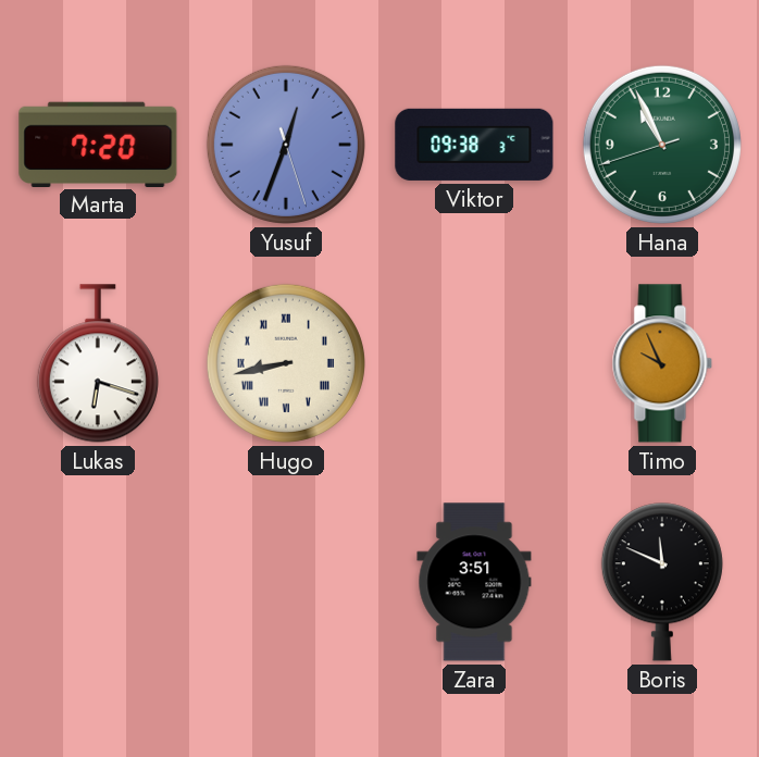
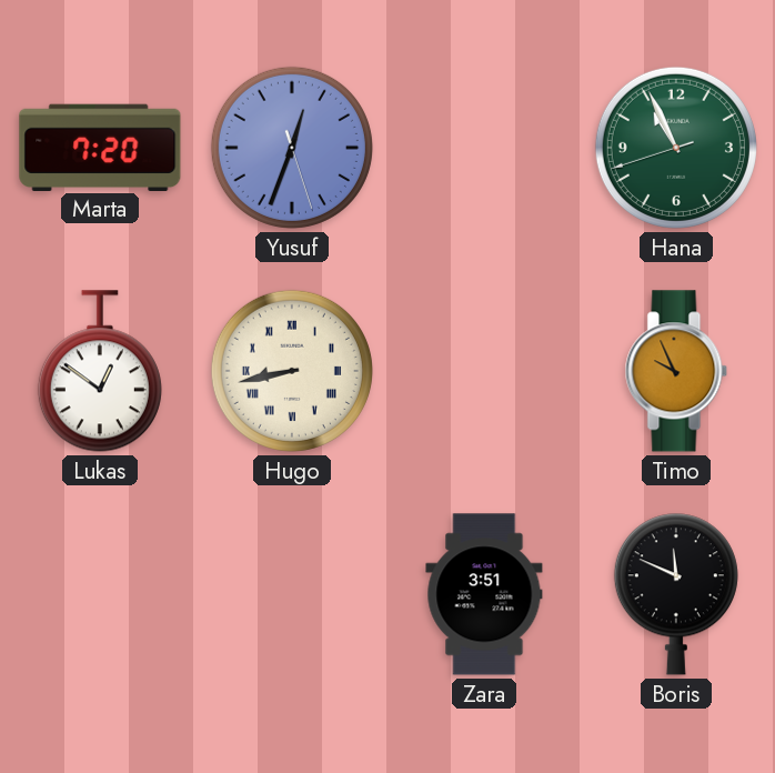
Viktor: 09:38 -> none (474, 145)
Lukas: 6:18 -> 12:51 (100, 371)
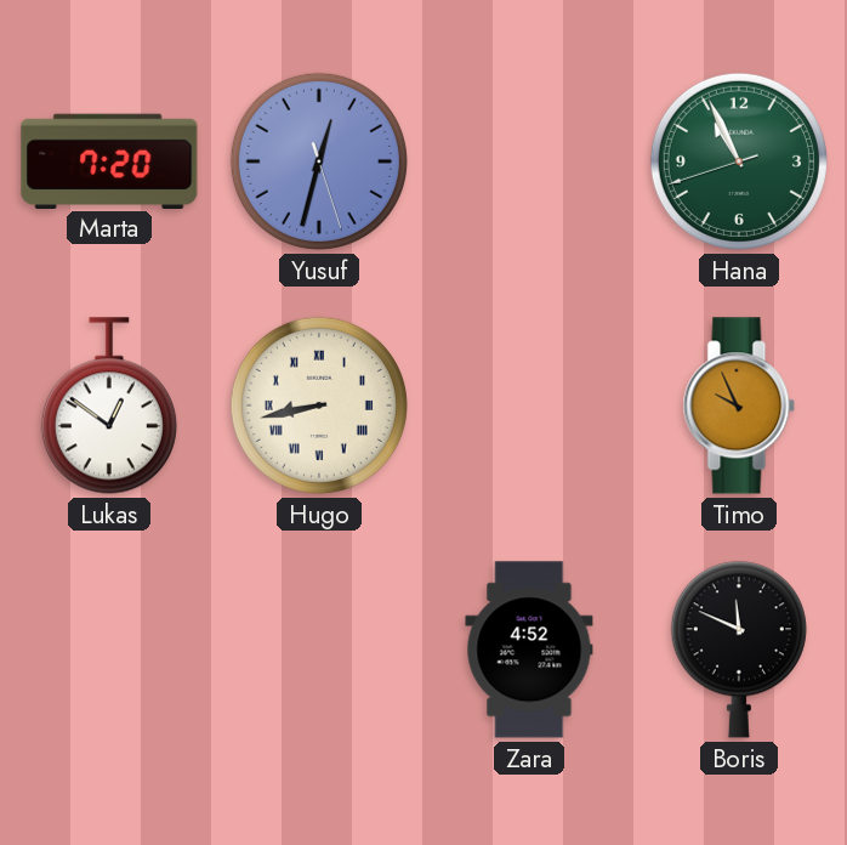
Yusuf: 12:33 -> 12:32 (319, 161)
Zara: 3:51 -> 4:52 (529, 650)
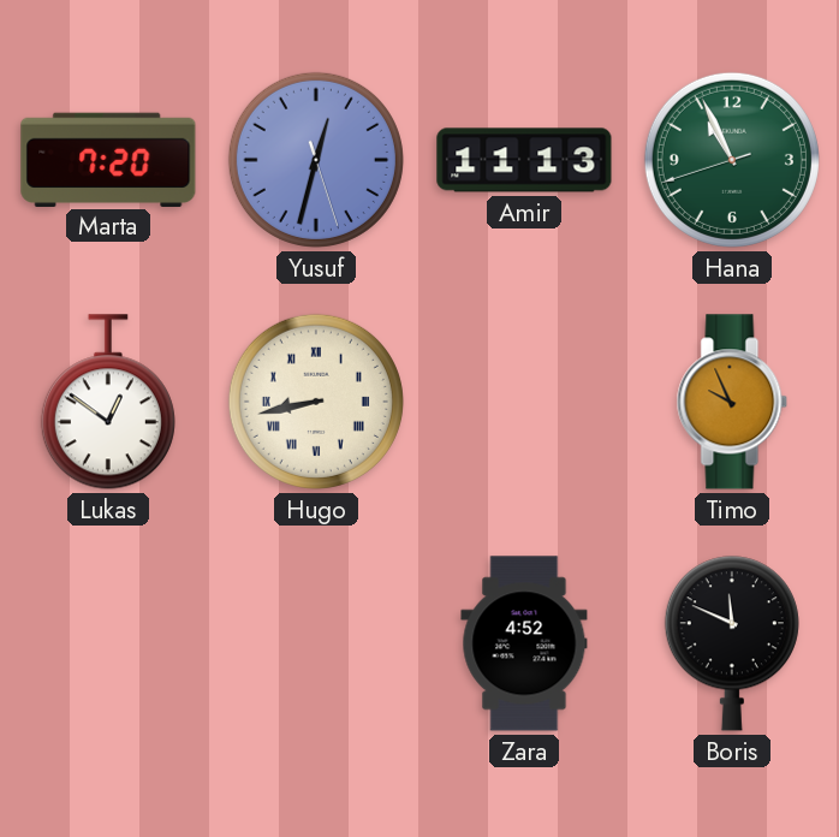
Amir: none -> 11:13 (524, 160)
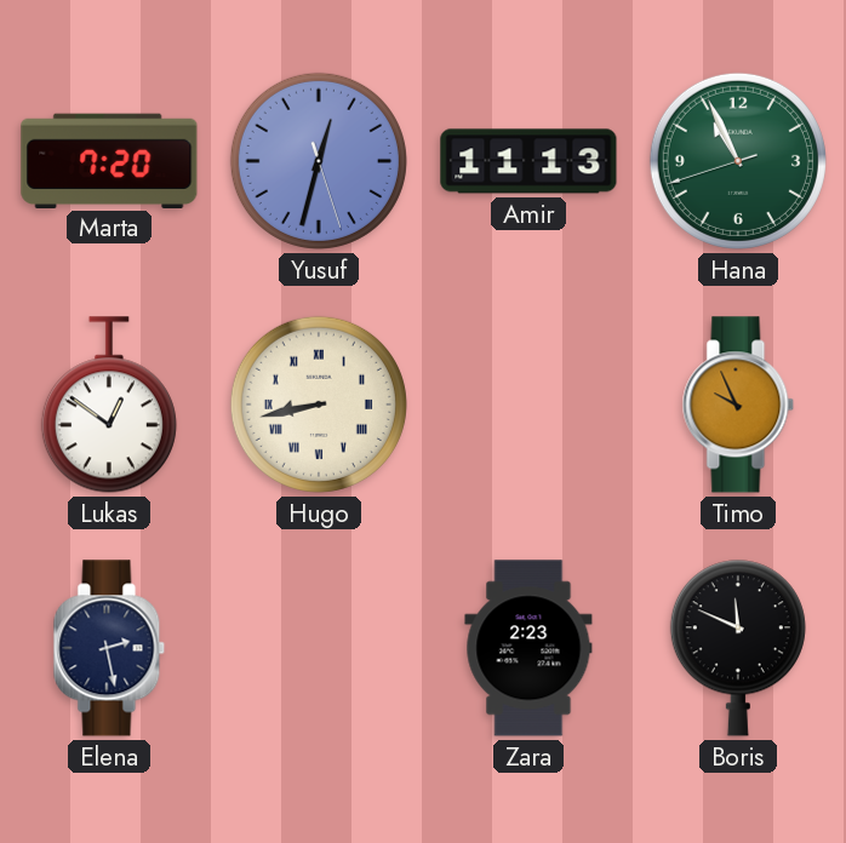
Elena: none -> 2:28 (109, 648)
Zara: 4:52 -> 2:23 (528, 648)
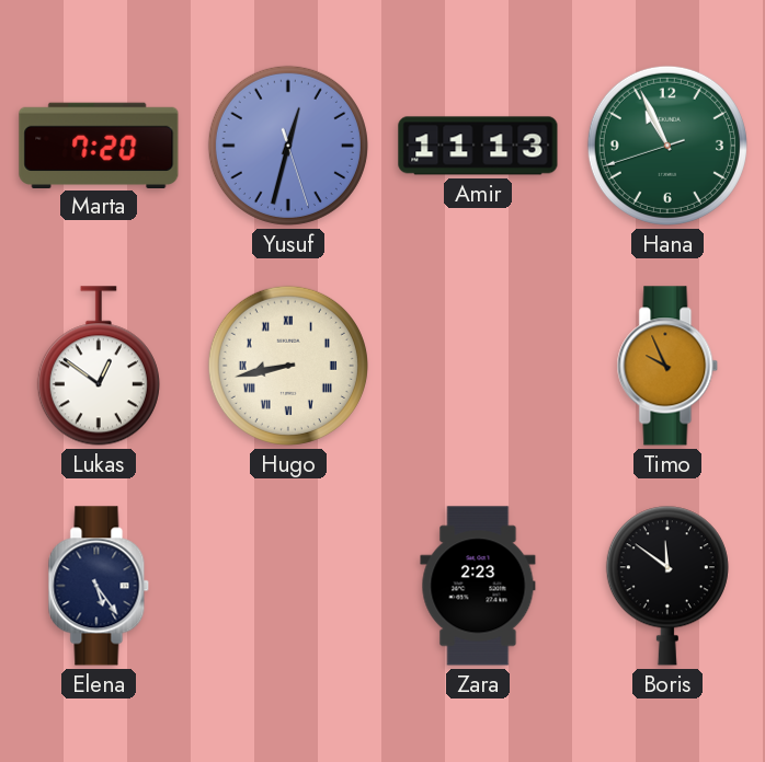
Elena: 2:28 -> 5:24 (99, 586)
Boris: 11:49 -> 11:51 (667, 586)
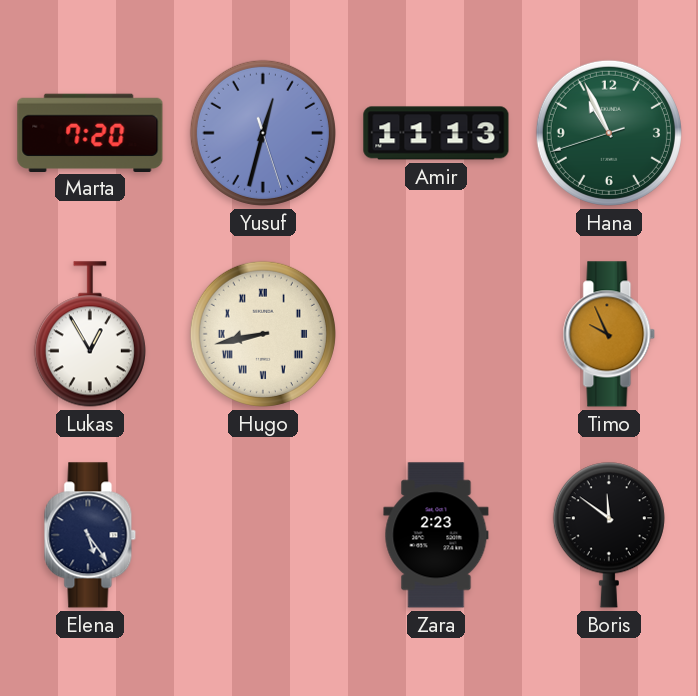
Lukas: 12:51 -> 12:55 (90, 334)
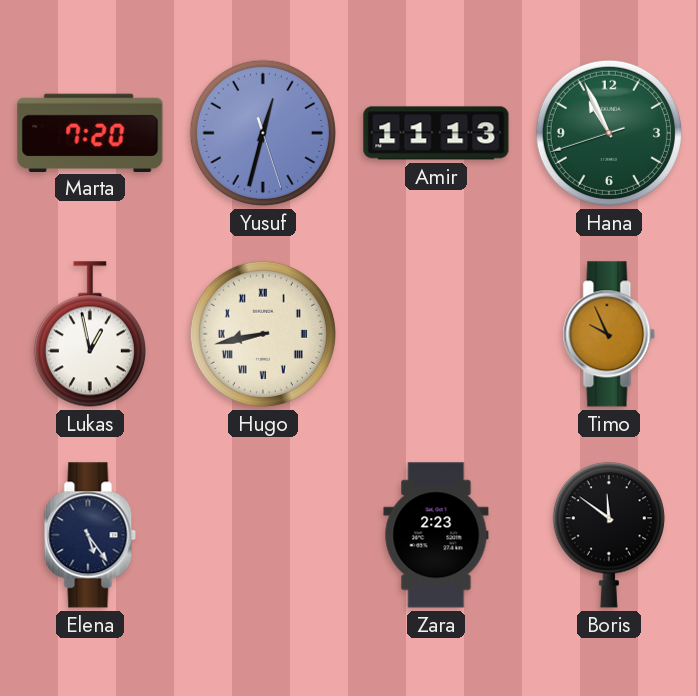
Lukas: 12:55 -> 12:58 (90, 334)
